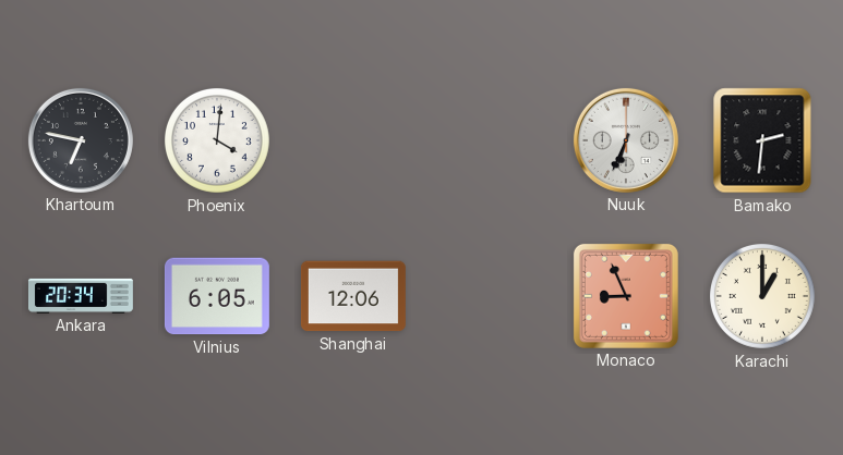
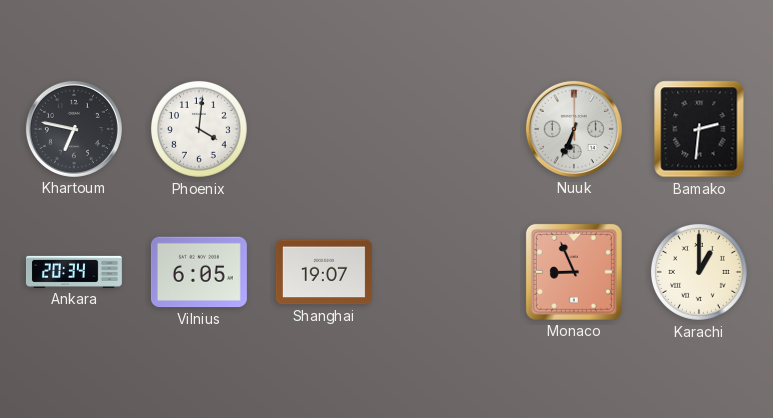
Shanghai: 12:06 -> 19:07 (324, 272)
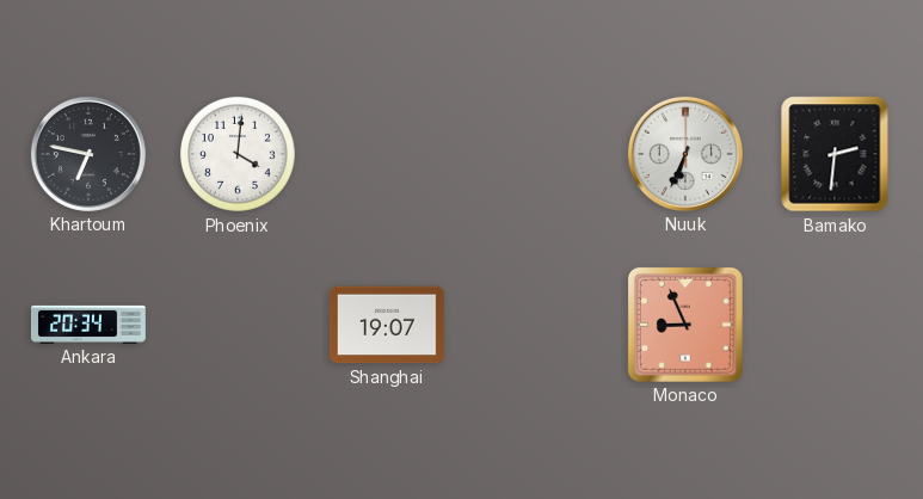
Vilnius: 6:05 -> none (199, 272)
Karachi: 1:00 -> none (699, 272)
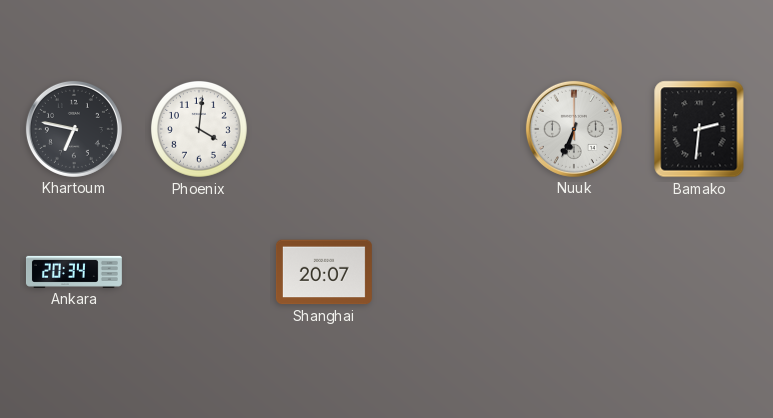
Shanghai: 19:07 -> 20:07 (324, 272)
Monaco: 8:56 -> none (685, 325)
